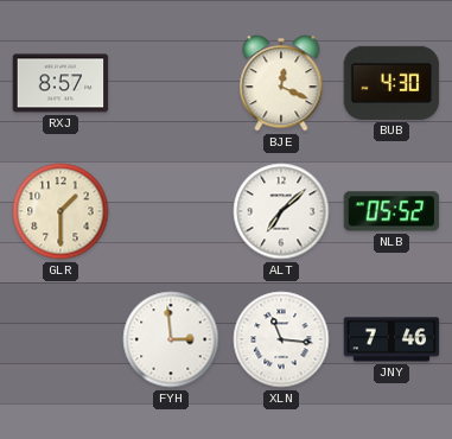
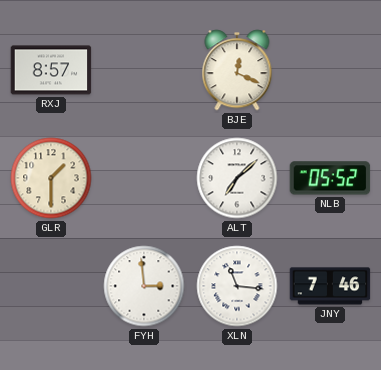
BUB: 4:30 -> none (391, 83)
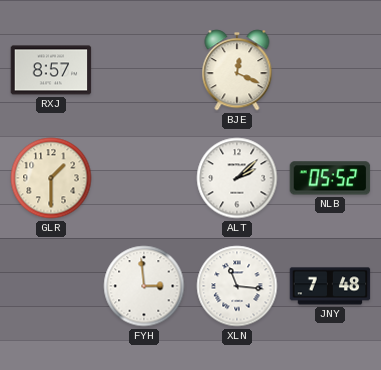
ALT: 7:08 -> 2:08 (237, 178)
JNY: 7:46 -> 7:48 (330, 286)
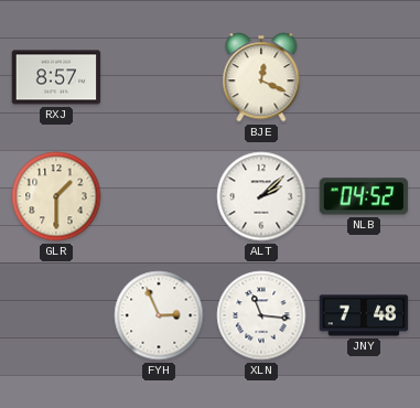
NLB: 05:52 -> 04:52 (364, 196)
FYH: 2:59 -> 2:56 (159, 315)
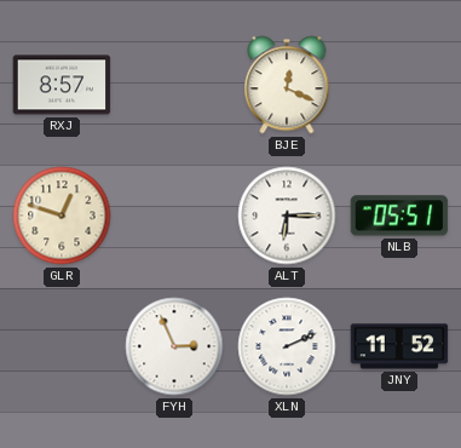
GLR: 1:30 -> 12:48 (62, 216)
ALT: 2:08 -> 6:15 (287, 216)
NLB: 04:52 -> 05:51 (399, 216)
XLN: 11:16 -> 2:11 (287, 346)
JNY: 7:48 -> 11:52 (399, 346)
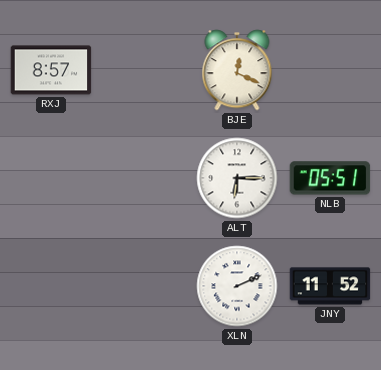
GLR: 12:48 -> none (62, 216)
FYH: 2:56 -> none (174, 346)
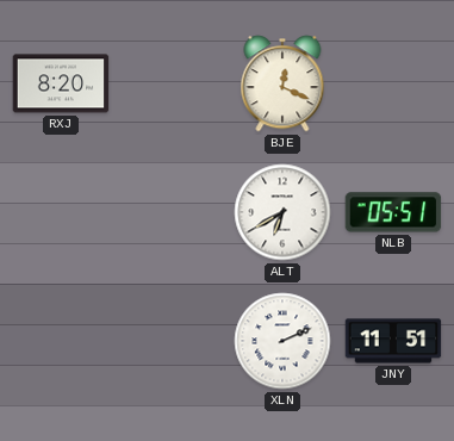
RXJ: 8:57 -> 8:20 (61, 83)
ALT: 6:15 -> 6:40 (282, 212)
JNY: 11:52 -> 11:51 (393, 341)
